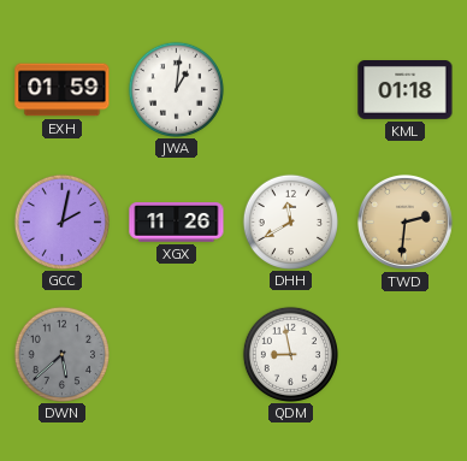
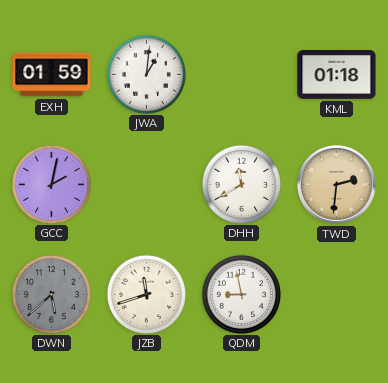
XGX: 11:26 -> none (177, 223)
JZB: none -> 11:42 (146, 294)
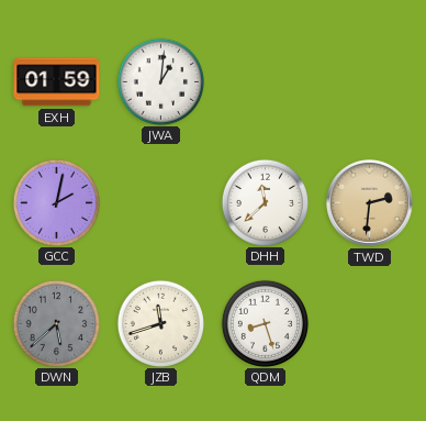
KML: 01:18 -> none (337, 75)
DHH: 11:40 -> 11:38 (265, 202)
QDM: 8:58 -> 8:27 (265, 323)
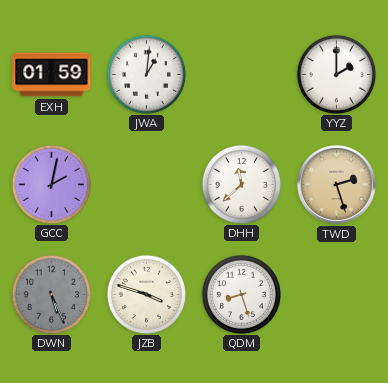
YYZ: none -> 2:00 (336, 74)
TWD: 2:31 -> 2:27 (336, 184)
DWN: 5:38 -> 5:26 (51, 294)
JZB: 11:42 -> 3:48 (146, 294)
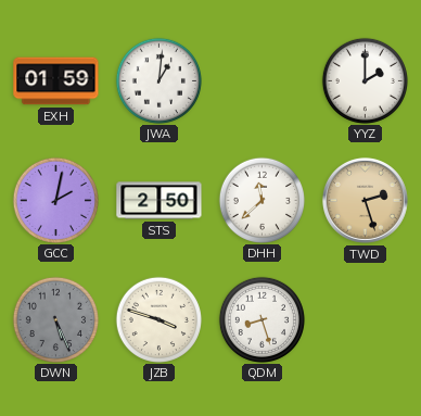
STS: none -> 2:50 (160, 201)
